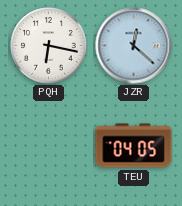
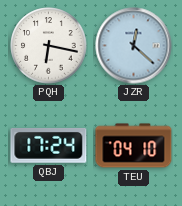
QBJ: none -> 17:24 (49, 146)
TEU: 04:05 -> 04:10 (134, 146)
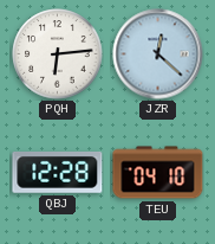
PQH: 6:17 -> 6:14 (58, 54)
QBJ: 17:24 -> 12:28 (58, 173)
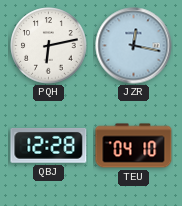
PQH: 6:14 -> 6:13 (49, 46)
JZR: 12:22 -> 12:17 (134, 46)
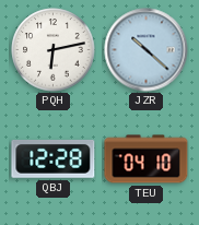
JZR: 12:17 -> 10:22 (147, 50)
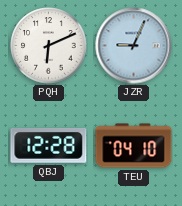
PQH: 6:13 -> 6:11 (49, 46)
JZR: 10:22 -> 9:04 (134, 46)
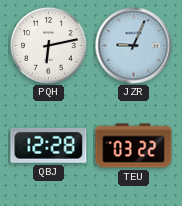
PQH: 6:11 -> 6:13 (49, 46)
TEU: 04:10 -> 03:22 (134, 146)
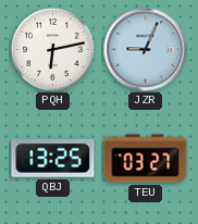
QBJ: 12:28 -> 13:25 (53, 159)
TEU: 03:22 -> 03:27 (146, 159)
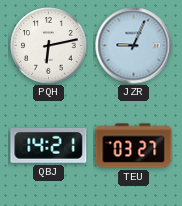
QBJ: 13:25 -> 14:21 (49, 146)
